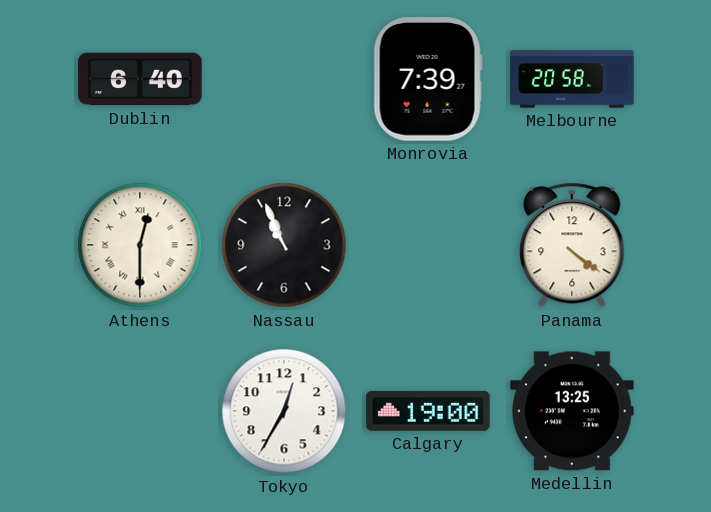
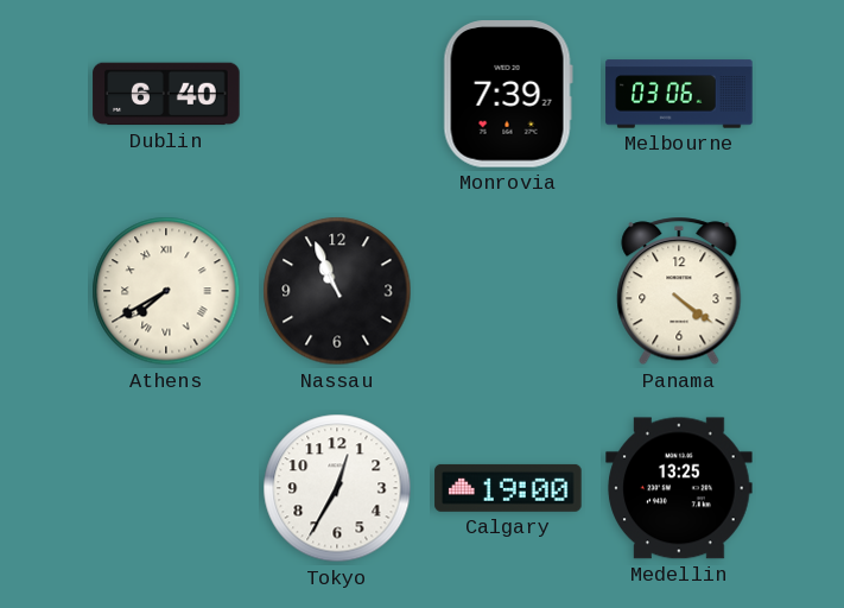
Melbourne: 20:58 -> 03:06 (679, 94)
Athens: 12:30 -> 7:40 (166, 291)
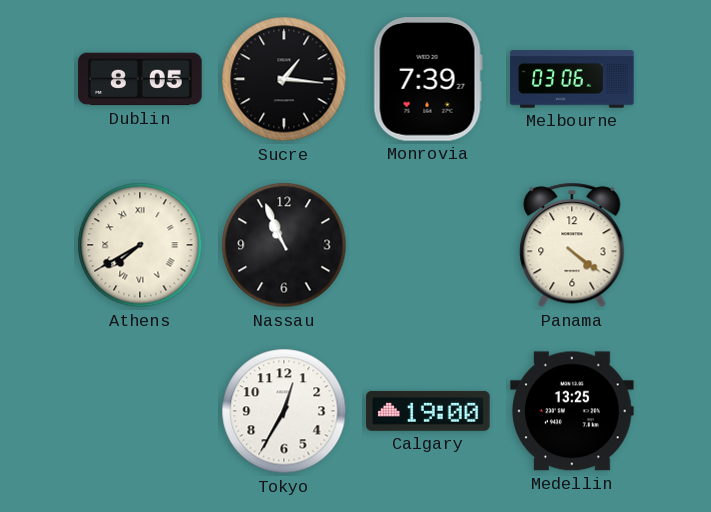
Dublin: 6:40 -> 8:05 (140, 79)
Sucre: none -> 1:16 (284, 79)
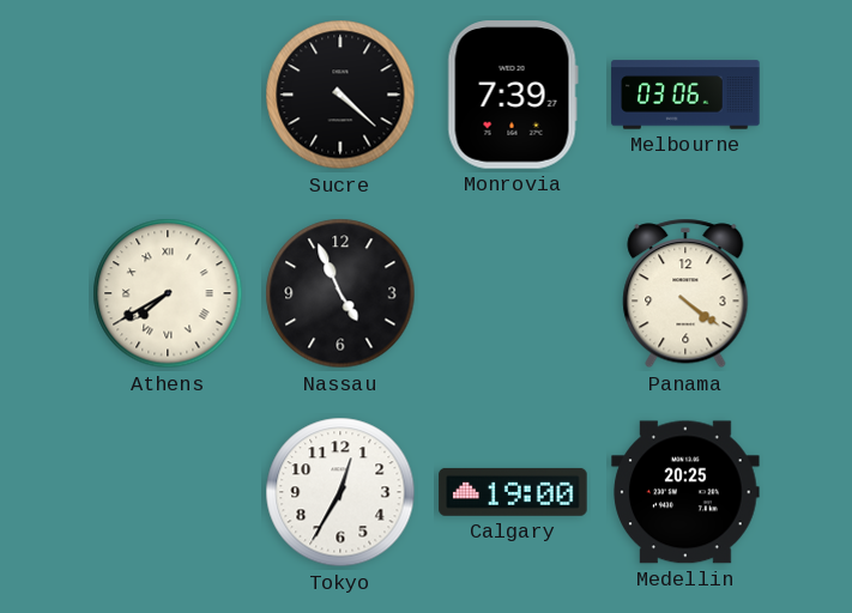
Dublin: 8:05 -> none (140, 79)
Sucre: 1:16 -> 4:22 (340, 95)
Nassau: 10:56 -> 4:56 (340, 293)
Medellin: 13:25 -> 20:25 (685, 492)
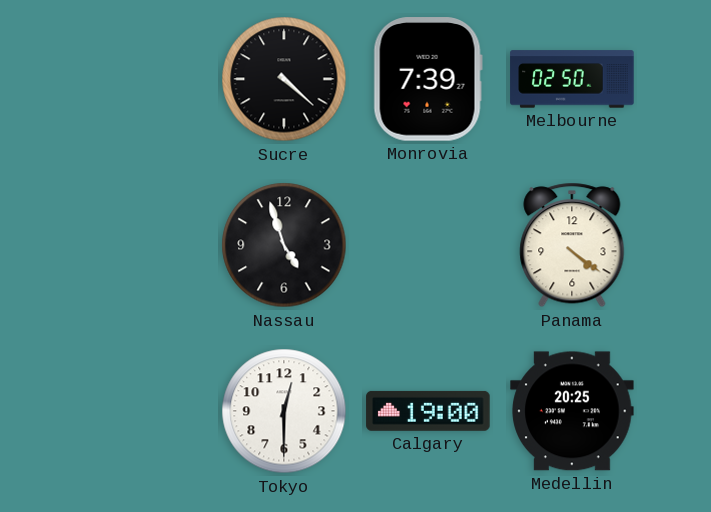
Melbourne: 03:06 -> 02:50 (572, 79)
Athens: 7:40 -> none (168, 293)
Nassau: 4:56 -> 4:57 (284, 245)
Tokyo: 12:35 -> 12:30 (284, 411)
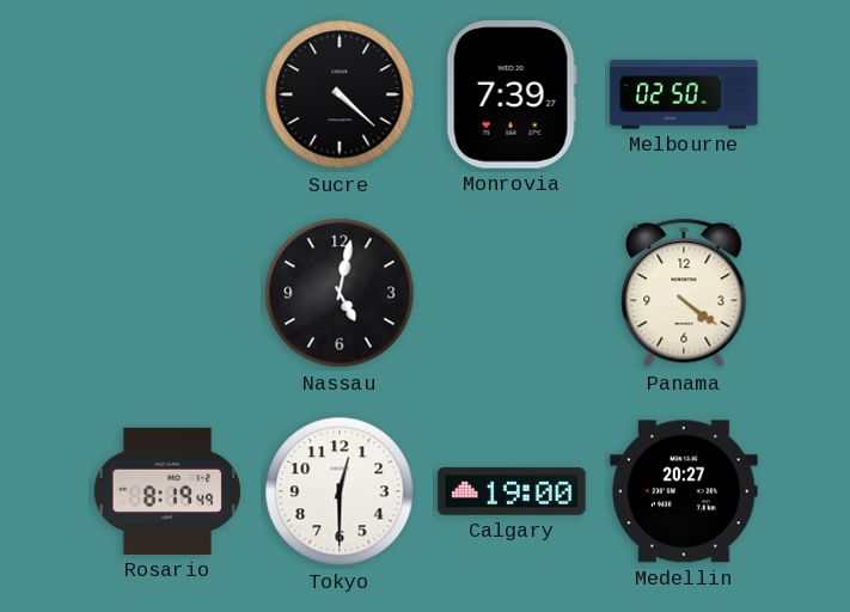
Nassau: 4:57 -> 5:02 (340, 293)
Rosario: none -> 8:19 (167, 491)
Medellin: 20:25 -> 20:27 (684, 491)
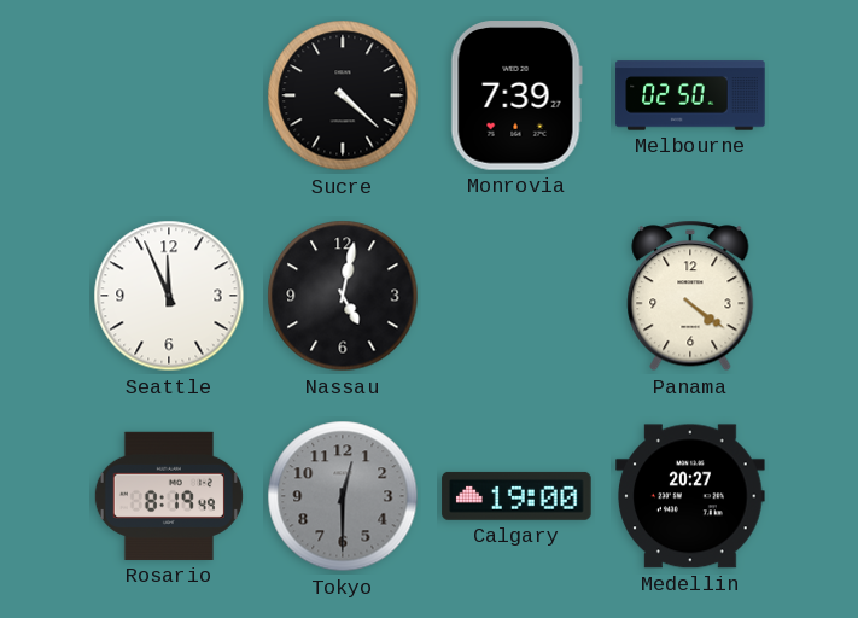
Seattle: none -> 11:56 (169, 296)
Tokyo dial: white -> grey (343, 496)
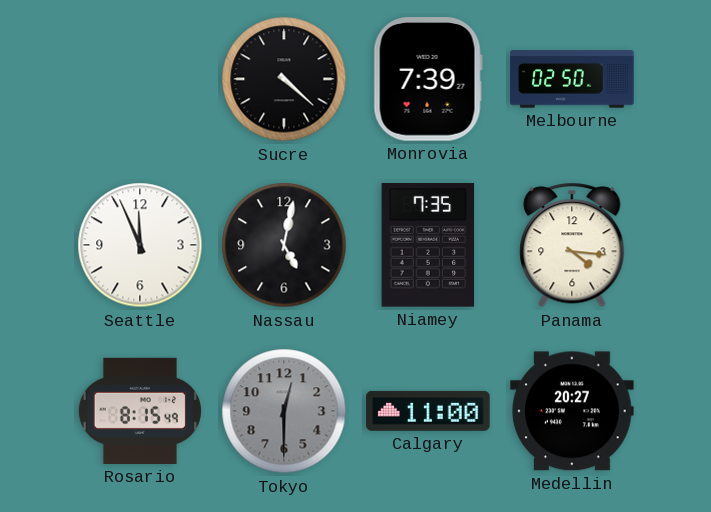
Niamey: none -> 7:35 (428, 245)
Panama: 4:21 -> 4:16 (572, 245)
Rosario: 8:19 -> 8:15 (140, 411)
Calgary: 19:00 -> 11:00 (428, 411)
